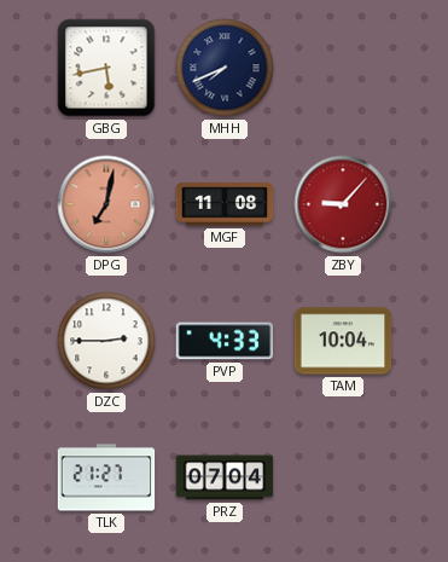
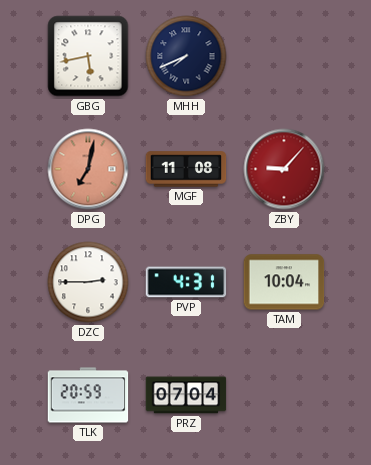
PVP: 4:33 -> 4:31 (186, 282)
TLK: 21:27 -> 20:59 (88, 395)
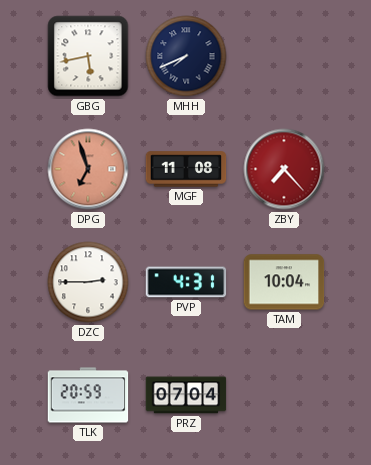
DPG: 7:02 -> 6:57 (88, 169)
ZBY: 9:07 -> 7:23 (284, 169)
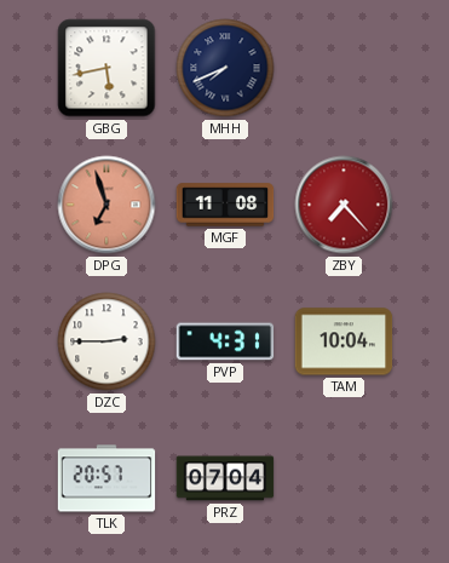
TLK: 20:59 -> 20:57 (107, 478)
